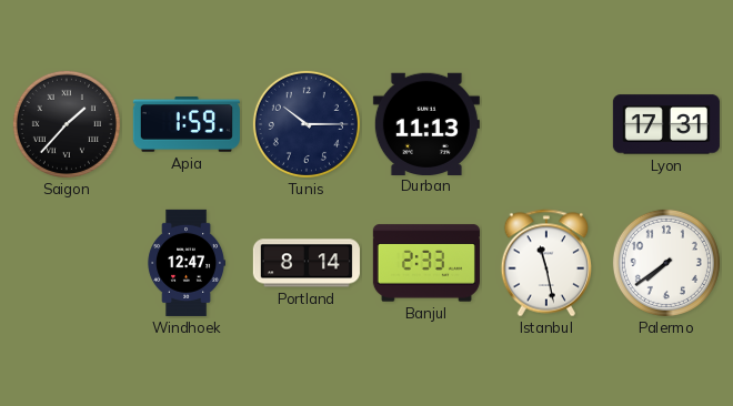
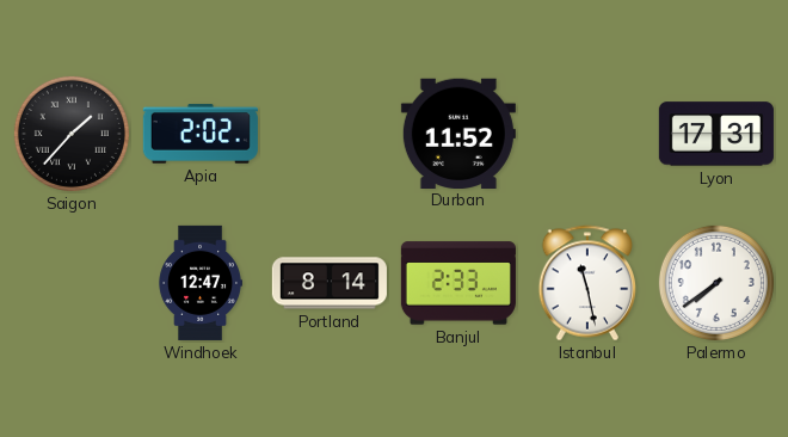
Apia: 1:59 -> 2:02 (201, 134)
Tunis: 10:15 -> none (307, 124)
Durban: 11:13 -> 11:52 (458, 133)
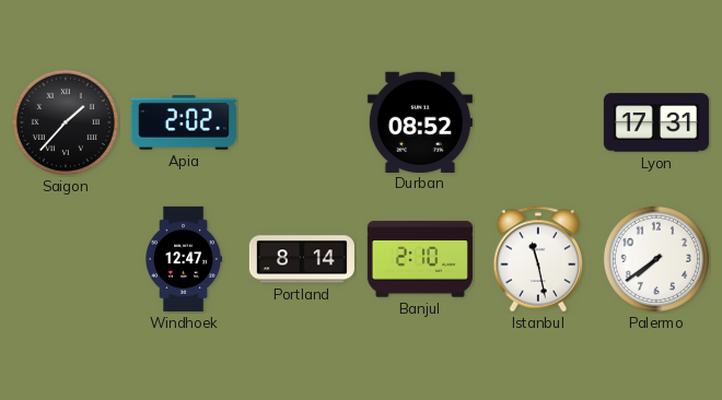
Durban: 11:52 -> 08:52 (420, 121)
Banjul: 2:33 -> 2:10 (420, 259)
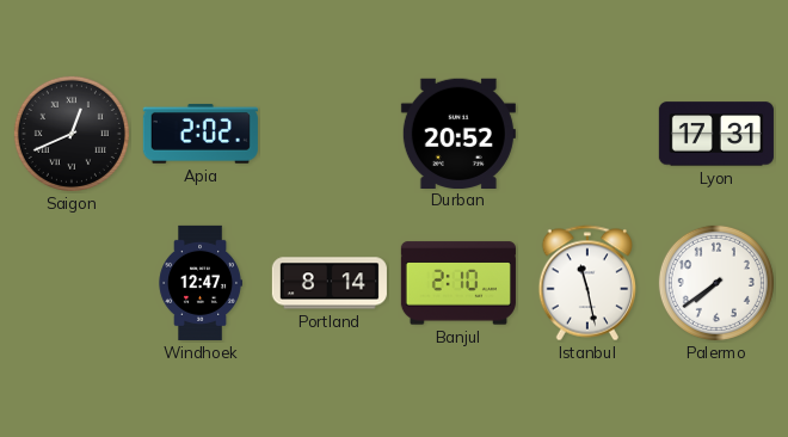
Saigon: 1:37 -> 12:41 (72, 134)
Durban: 08:52 -> 20:52 (458, 133)
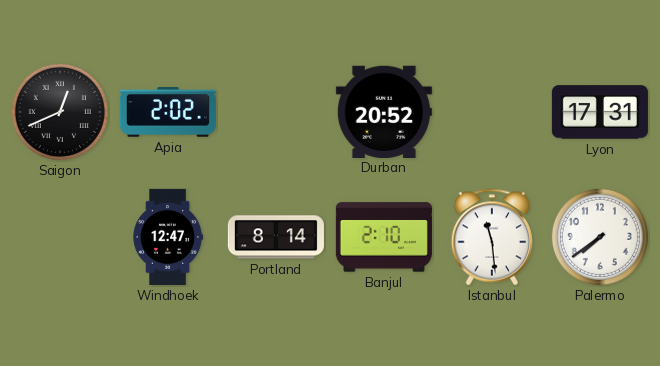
Istanbul: 11:28 -> 11:29 (491, 237)
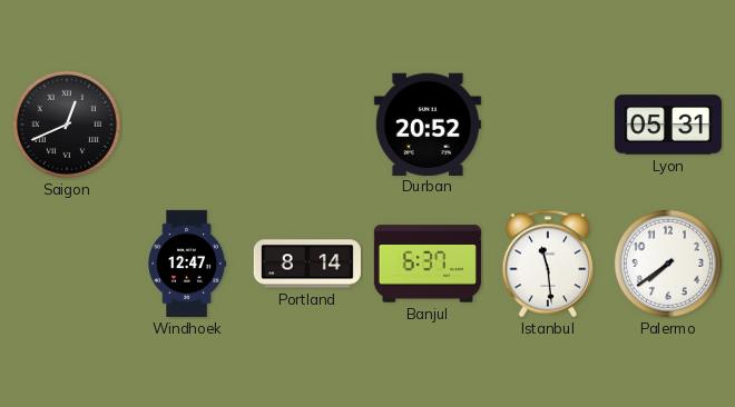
Apia: 2:02 -> none (168, 112)
Lyon: 17:31 -> 05:31 (668, 125)
Banjul: 2:10 -> 6:37 (428, 264)
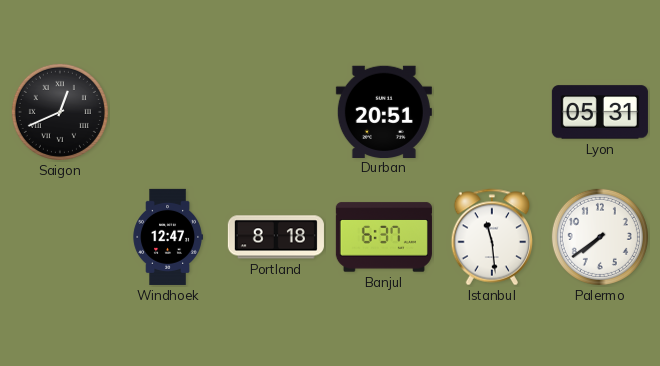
Durban: 20:52 -> 20:51 (384, 111)
Portland: 8:14 -> 8:18 (276, 237)
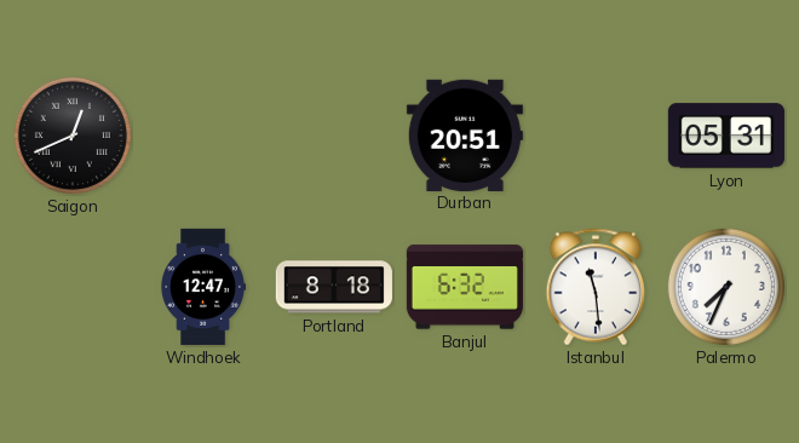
Banjul: 6:37 -> 6:32 (465, 287)
Palermo: 7:39 -> 7:34 (726, 287)
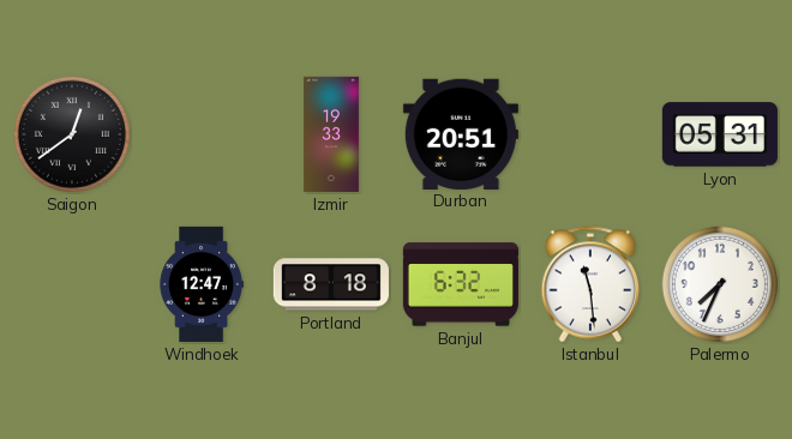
Saigon: 12:41 -> 12:39 (72, 134)
Izmir: none -> 19:33 (331, 134)
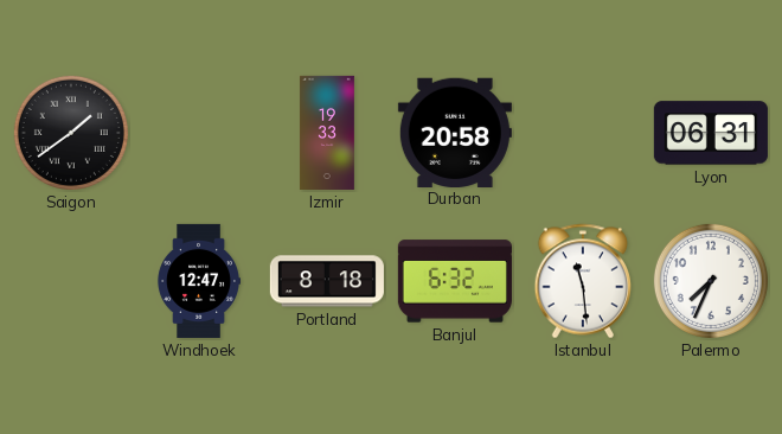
Saigon: 12:39 -> 1:39 (71, 133)
Durban: 20:51 -> 20:58 (455, 132)
Lyon: 05:31 -> 06:31 (711, 133)
